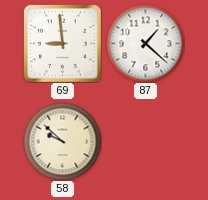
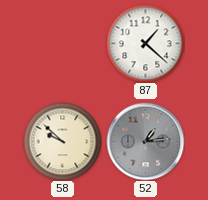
69: 8:59 -> none (62, 43)
52: none -> 1:14 (145, 141)
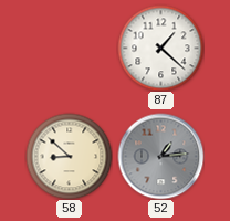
58: 9:52 -> 8:52 (69, 156)
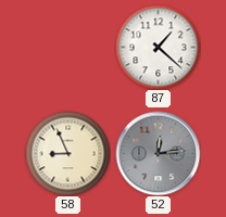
58: 8:52 -> 8:56 (67, 153)
52: 1:14 -> 12:14 (158, 153)
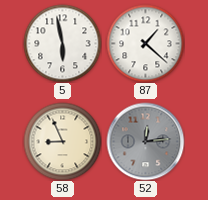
5: none -> 5:58 (62, 43)
